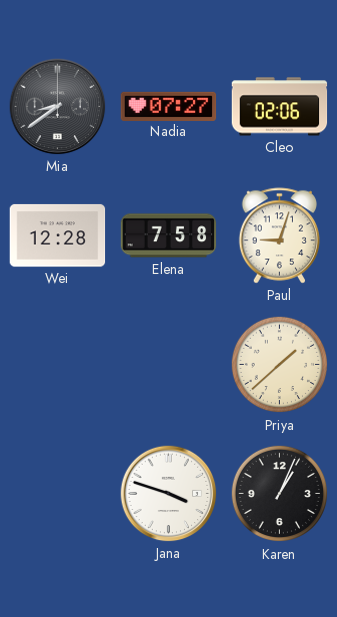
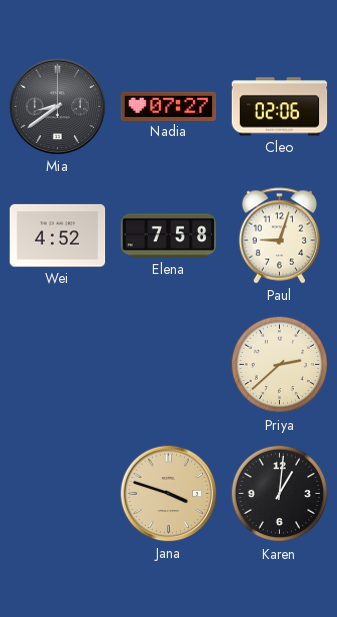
Wei: 12:28 -> 4:52 (58, 236)
Priya: 1:38 -> 2:38 (280, 365)
Jana dial: white -> champagne (169, 494)
Karen: 1:04 -> 1:01 (280, 494)
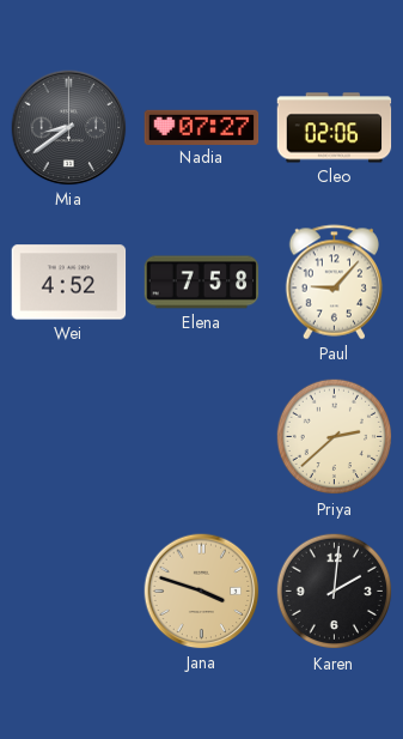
Paul: 9:03 -> 9:07 (335, 283)
Karen: 1:01 -> 2:01 (335, 592)
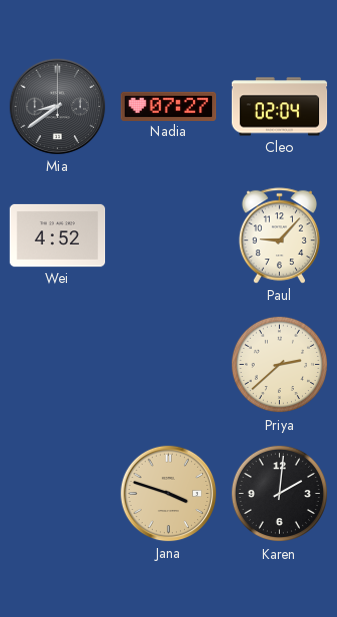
Cleo: 02:06 -> 02:04 (280, 107)
Elena: 7:58 -> none (202, 283)
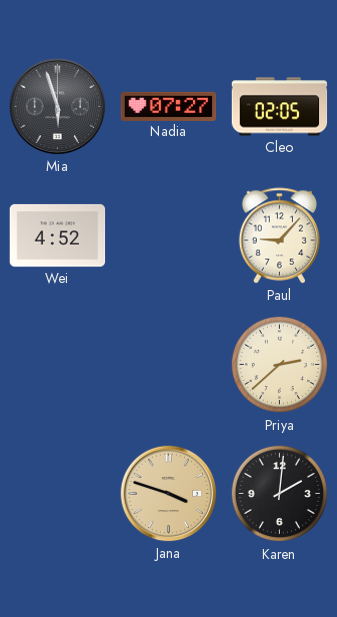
Mia: 8:39 -> 5:57 (58, 107)
Cleo: 02:04 -> 02:05 (280, 107)
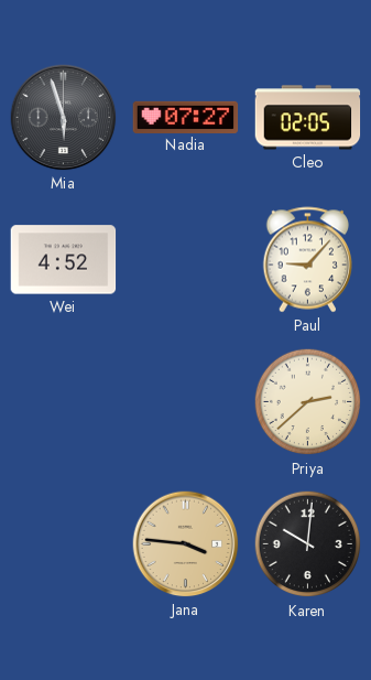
Jana: 3:48 -> 3:46 (186, 544)
Karen: 2:01 -> 10:01 (308, 544)
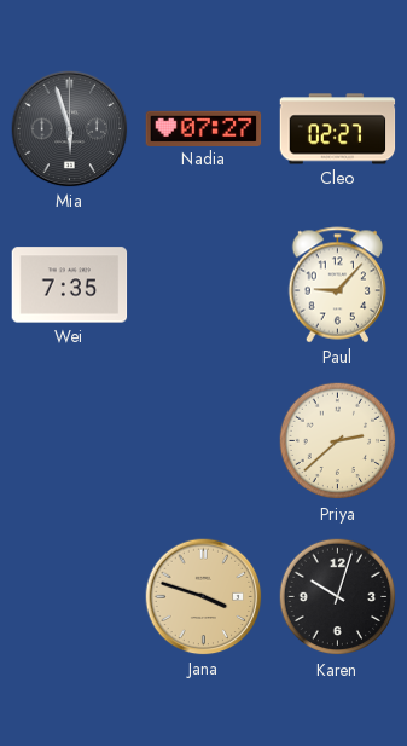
Cleo: 02:05 -> 02:27 (338, 129)
Wei: 4:52 -> 7:35 (70, 285)
Jana: 3:46 -> 3:48 (204, 597)
Karen: 10:01 -> 10:03 (338, 597)
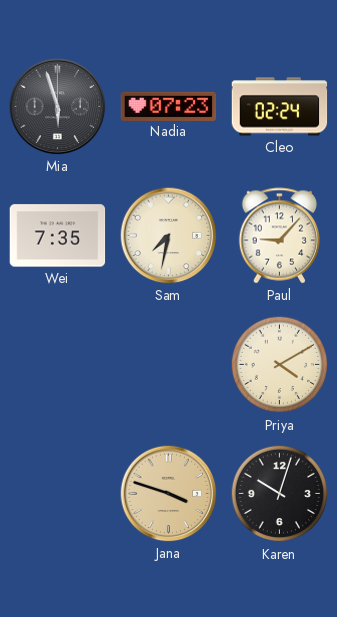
Nadia: 07:27 -> 07:23 (169, 106)
Cleo: 02:27 -> 02:24 (280, 107)
Sam: none -> 7:32 (169, 236)
Priya: 2:38 -> 4:10 (280, 365)
